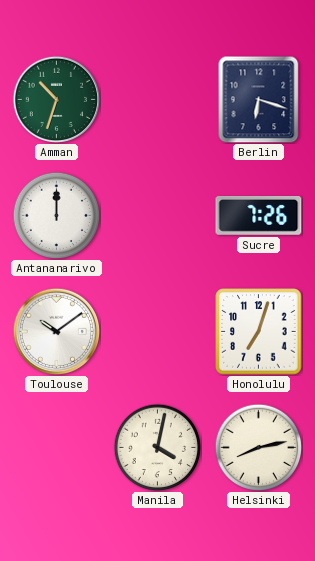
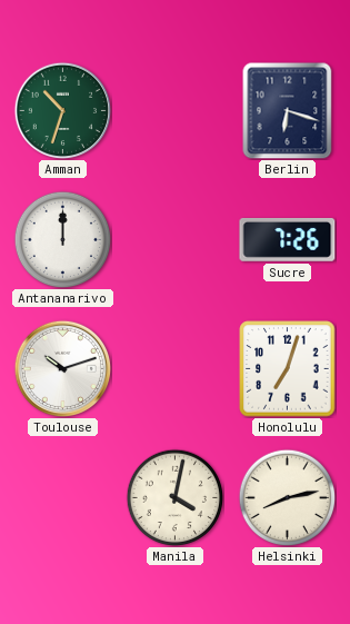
Toulouse: 10:09 -> 10:12 (62, 368)
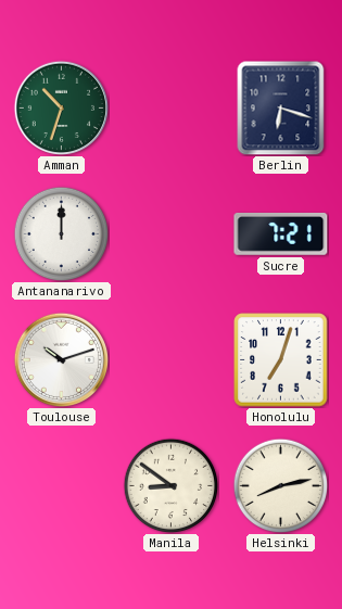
Sucre: 7:26 -> 7:21 (281, 233)
Manila: 4:02 -> 8:51 (170, 485)
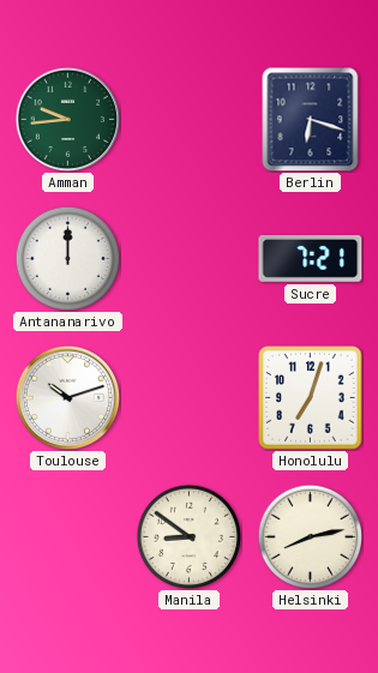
Amman: 10:33 -> 9:44 (67, 119)
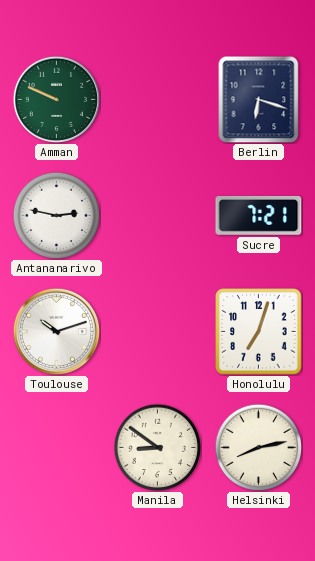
Amman: 9:44 -> 9:49 (56, 99)
Antananarivo: 12:00 -> 2:47 (56, 215)
